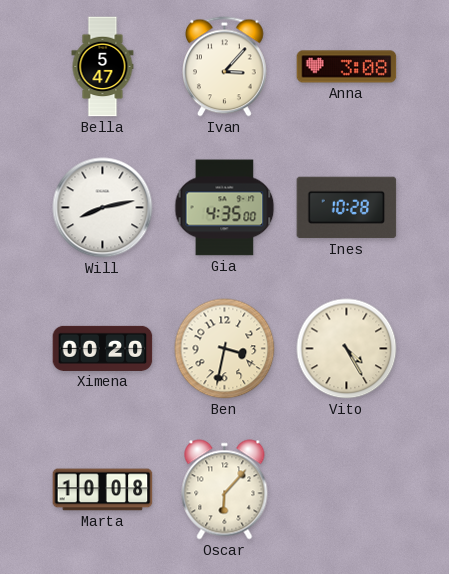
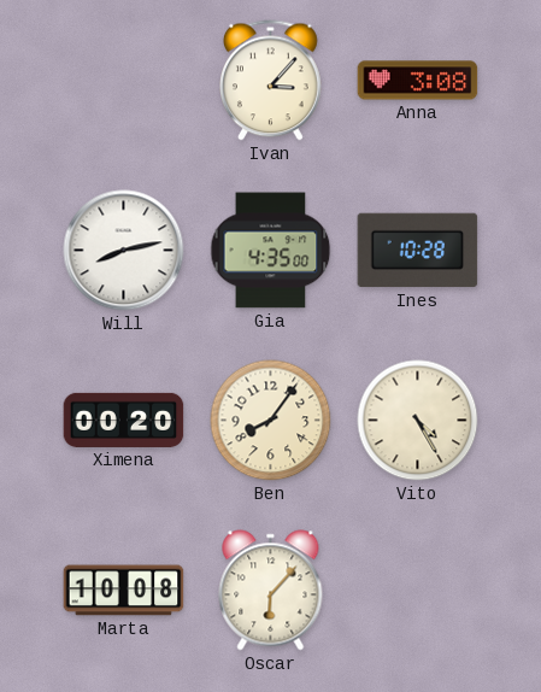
Bella: 5:47 -> none (103, 67)
Ben: 3:32 -> 8:06 (271, 421)
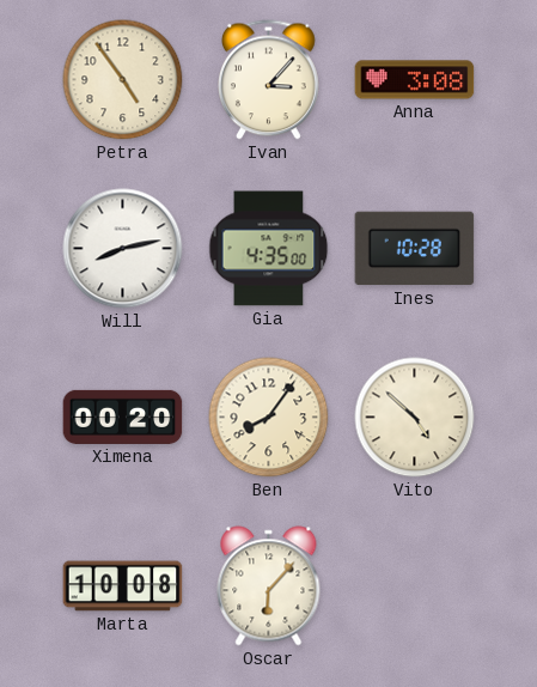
Petra: none -> 4:54 (123, 80)
Vito: 4:25 -> 4:52 (415, 418)
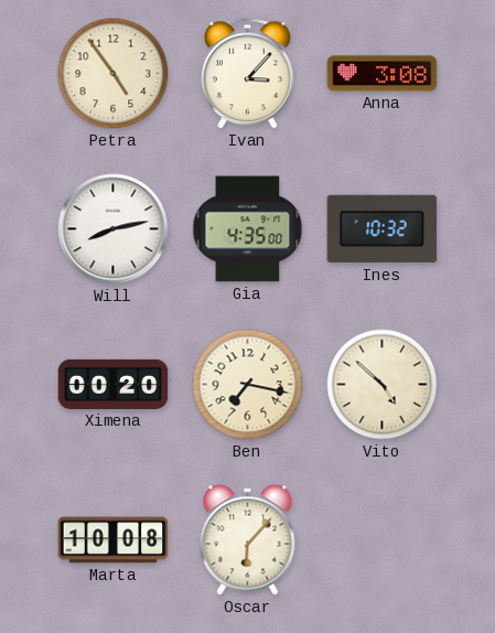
Ines: 10:28 -> 10:32 (383, 229)
Ben: 8:06 -> 7:17 (248, 385)
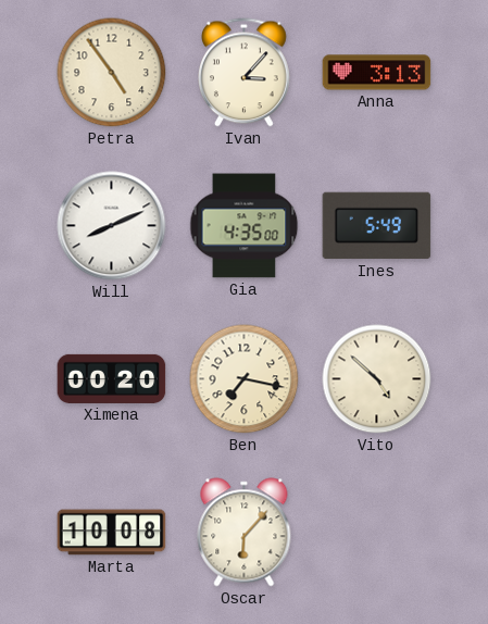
Anna: 3:08 -> 3:13 (377, 73)
Will: 8:13 -> 8:11 (112, 226)
Ines: 10:32 -> 5:49 (377, 226)
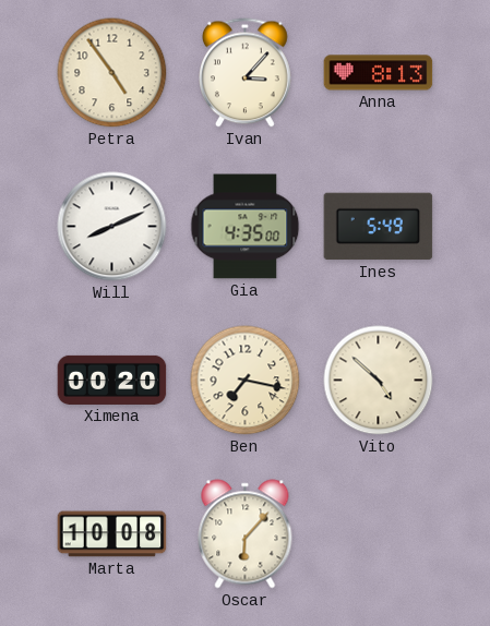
Anna: 3:13 -> 8:13 (379, 73)
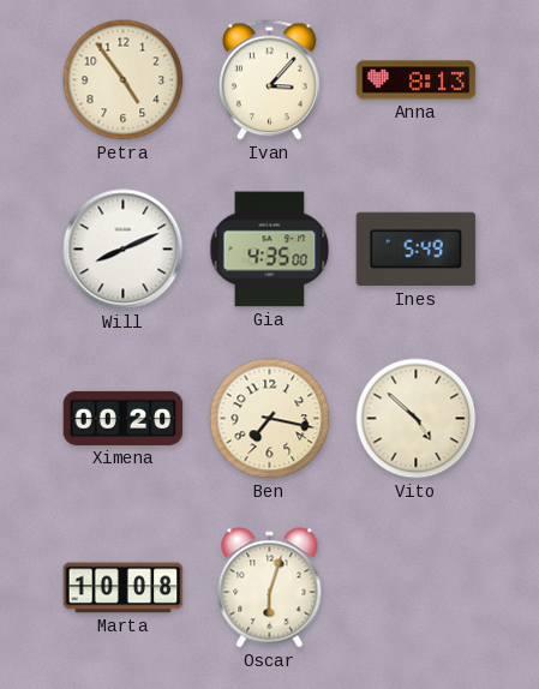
Oscar: 6:07 -> 6:03 (270, 588)
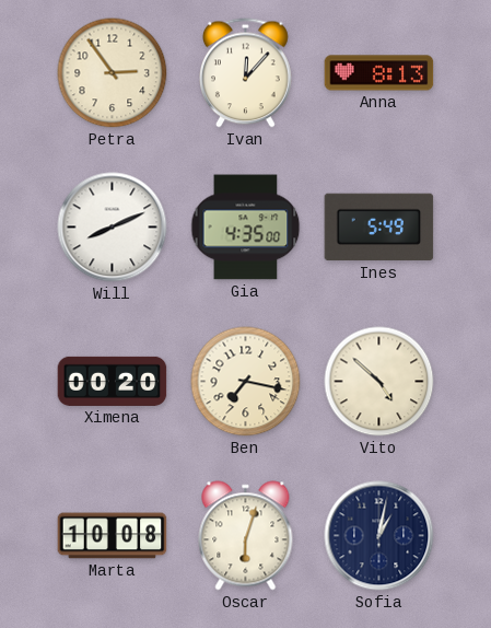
Petra: 4:54 -> 2:54 (113, 73)
Ivan: 3:07 -> 12:07 (246, 73)
Sofia: none -> 1:02 (379, 536)
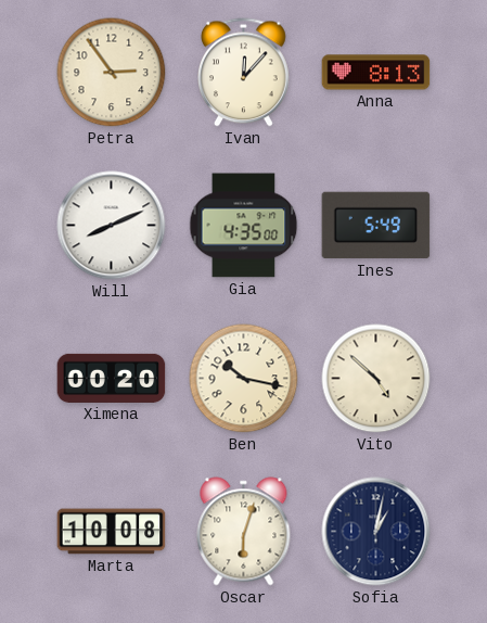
Ben: 7:17 -> 10:17 (244, 379)
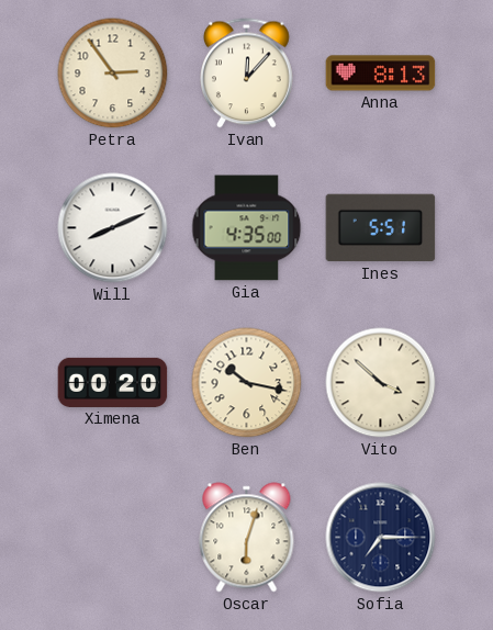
Ines: 5:49 -> 5:51 (381, 228)
Vito: 4:52 -> 3:52 (381, 383)
Marta: 10:08 -> none (112, 532)
Sofia: 1:02 -> 7:15 (381, 538)
